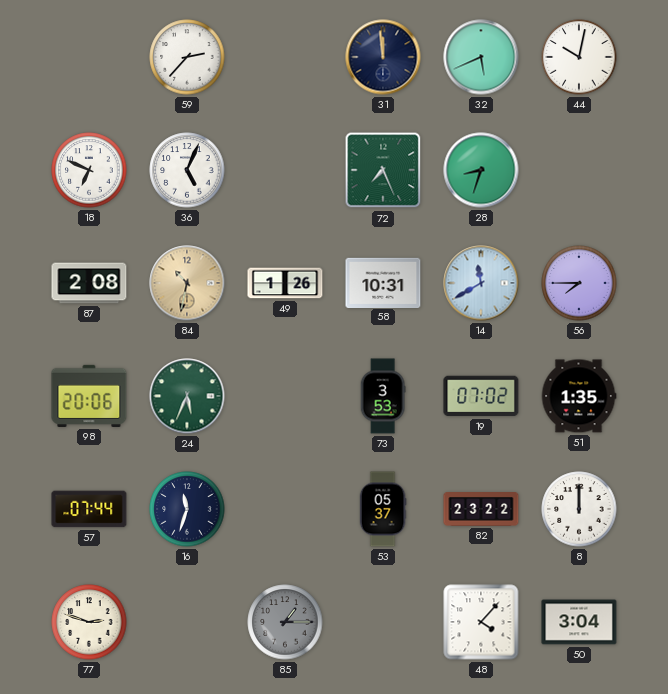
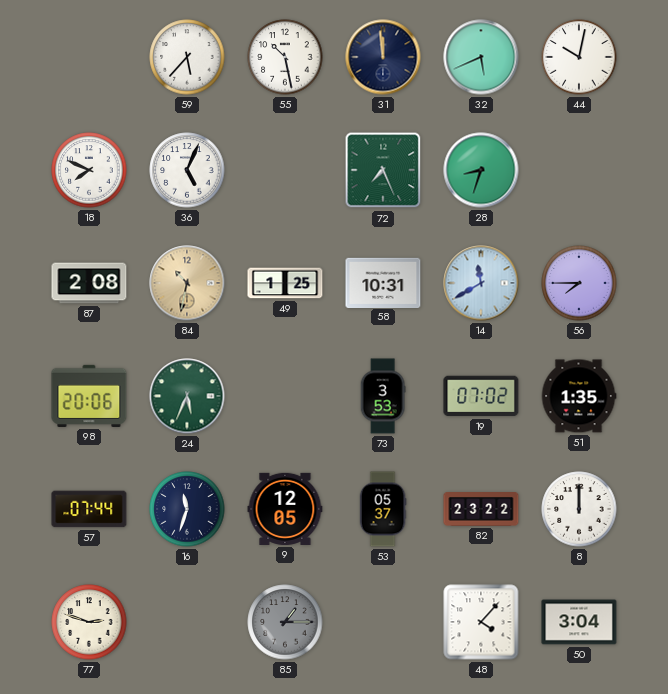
59: 2:37 -> 5:37 (187, 57)
55: none -> 10:28 (285, 57)
18: 6:49 -> 7:49 (89, 170)
49: 1:26 -> 1:25 (285, 283)
9: none -> 12:05 (285, 509)
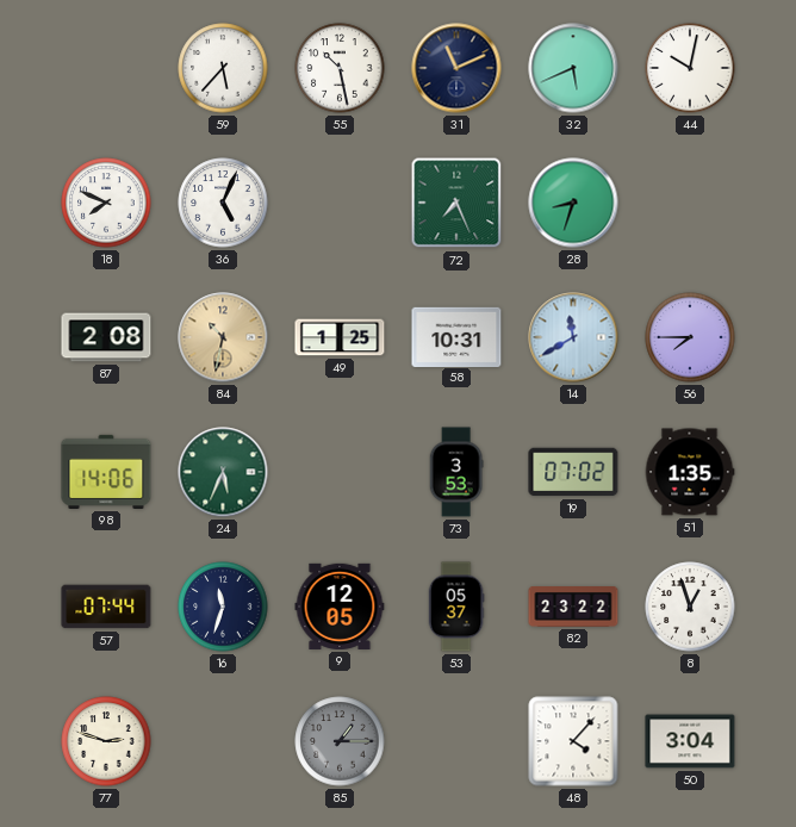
31: 11:59 -> 11:11 (456, 68)
98: 20:06 -> 14:06 (106, 472)
8: 12:00 -> 12:57 (690, 607)
